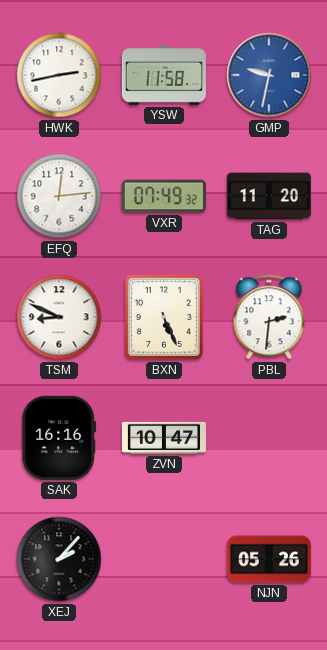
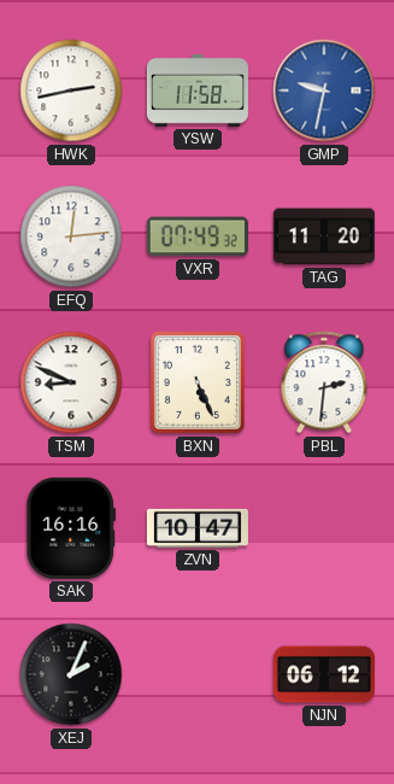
XEJ: 2:07 -> 2:04 (71, 674)
NJN: 05:26 -> 06:12 (324, 674)
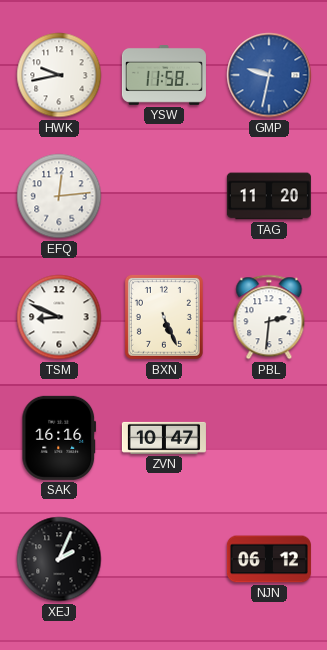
HWK: 2:43 -> 9:43 (59, 75)
VXR: 07:49 -> none (198, 236)
